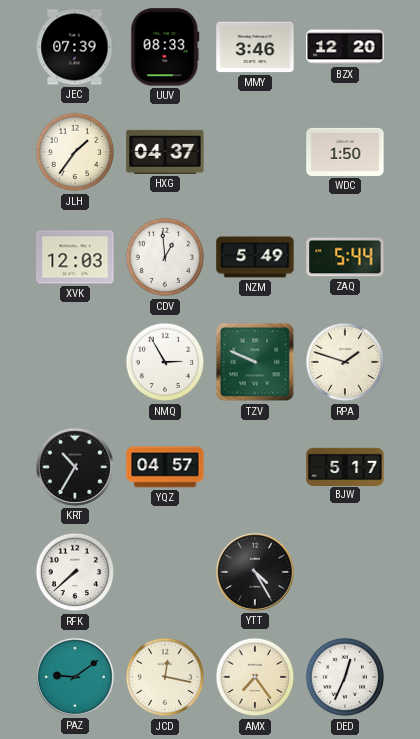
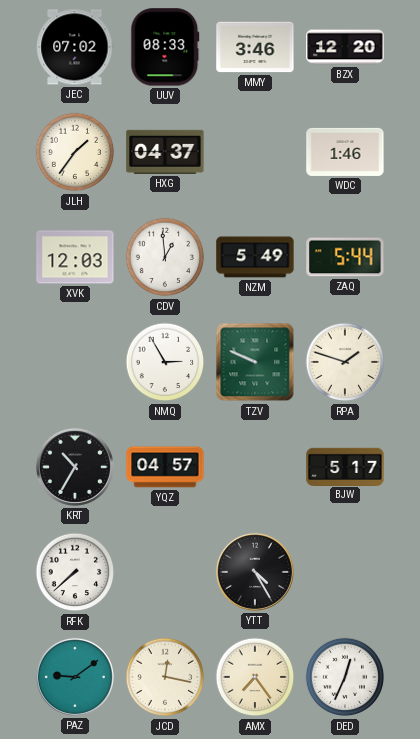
JEC: 07:39 -> 07:02 (75, 47)
WDC: 1:50 -> 1:46 (345, 152)
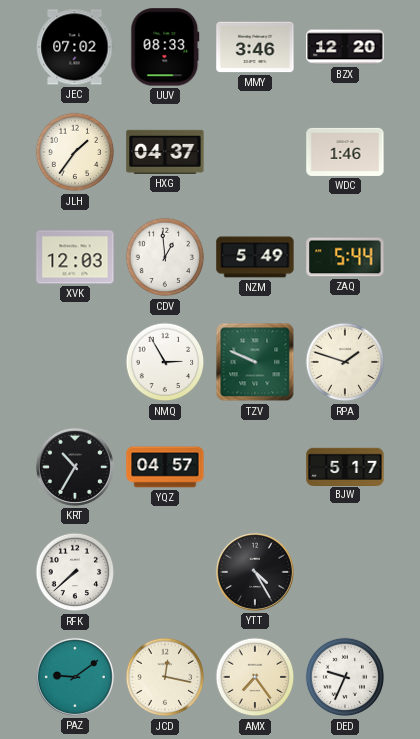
DED: 12:34 -> 9:34 (345, 677)
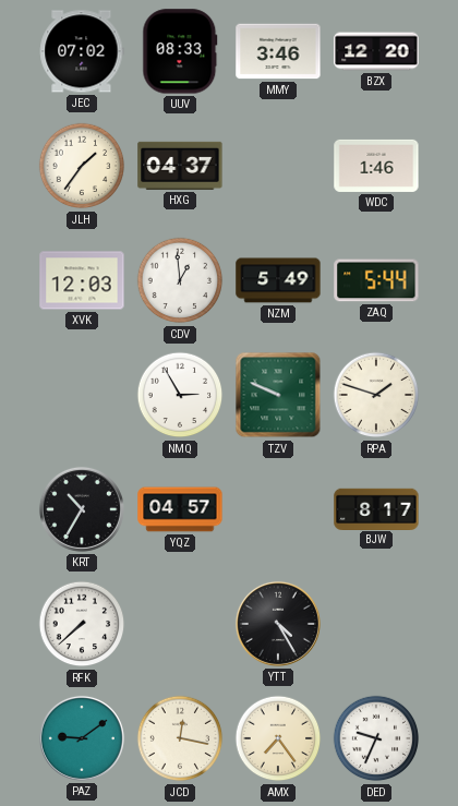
BJW: 5:17 -> 8:17 (376, 508)
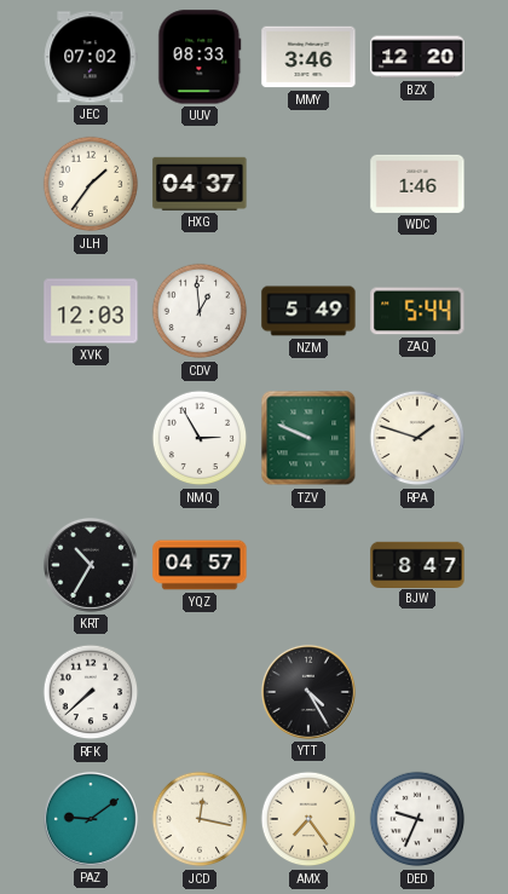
BJW: 8:17 -> 8:47 (417, 564)
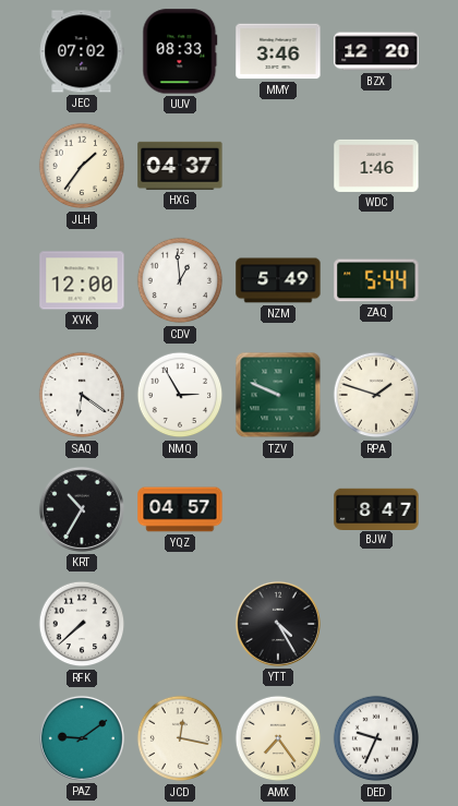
XVK: 12:03 -> 12:00 (82, 280)
SAQ: none -> 6:21 (82, 395)
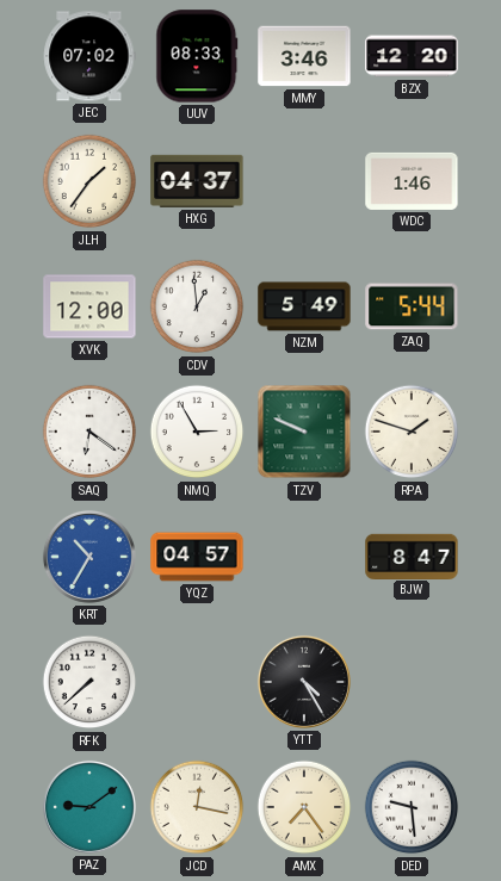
KRT dial: black -> blue (89, 557)
DED: 9:34 -> 9:29 (412, 807)
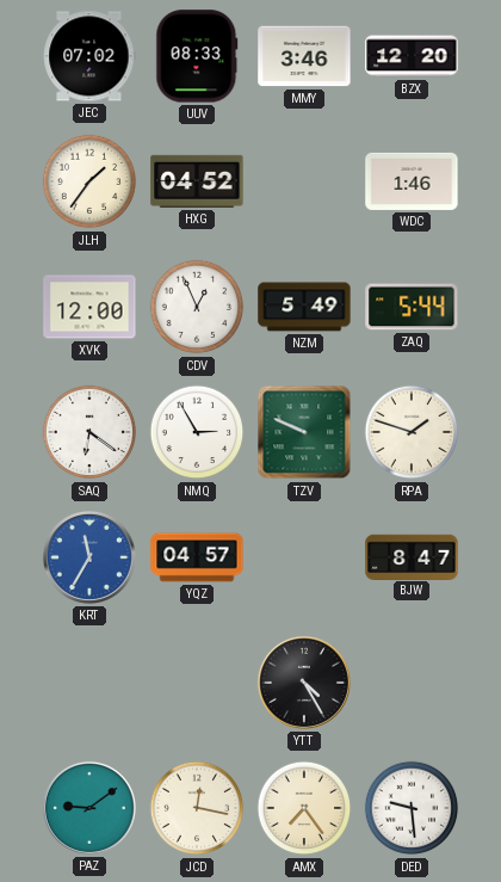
HXG: 04:37 -> 04:52 (197, 181)
CDV: 12:59 -> 12:56 (197, 307)
KRT: 10:35 -> 11:35 (89, 557)
RFK: 7:38 -> none (89, 682)
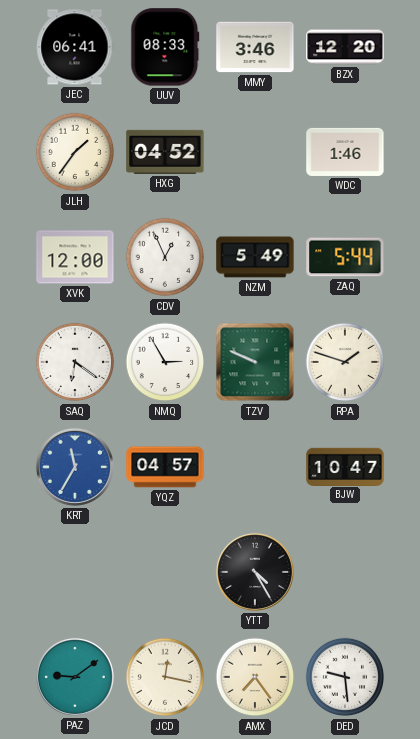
JEC: 07:02 -> 06:41 (75, 47)
BJW: 8:47 -> 10:47 (345, 466)
